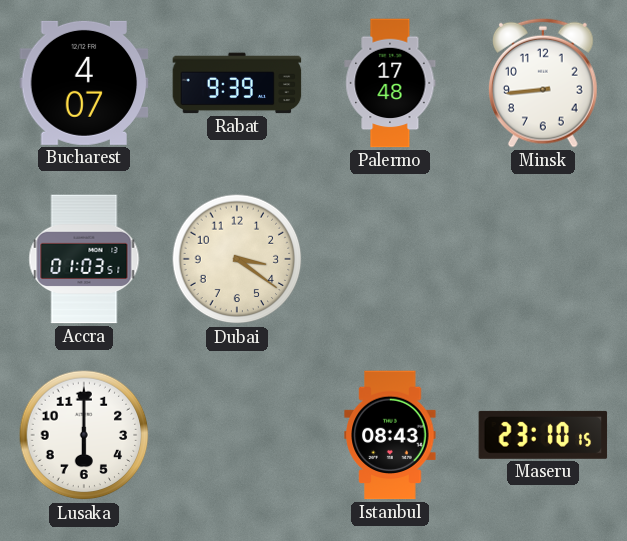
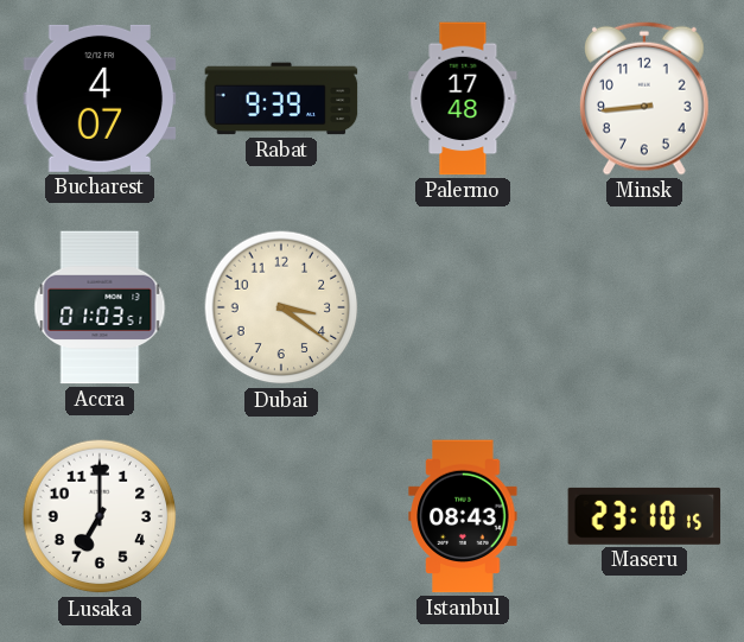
Lusaka: 6:00 -> 7:00 (100, 516)
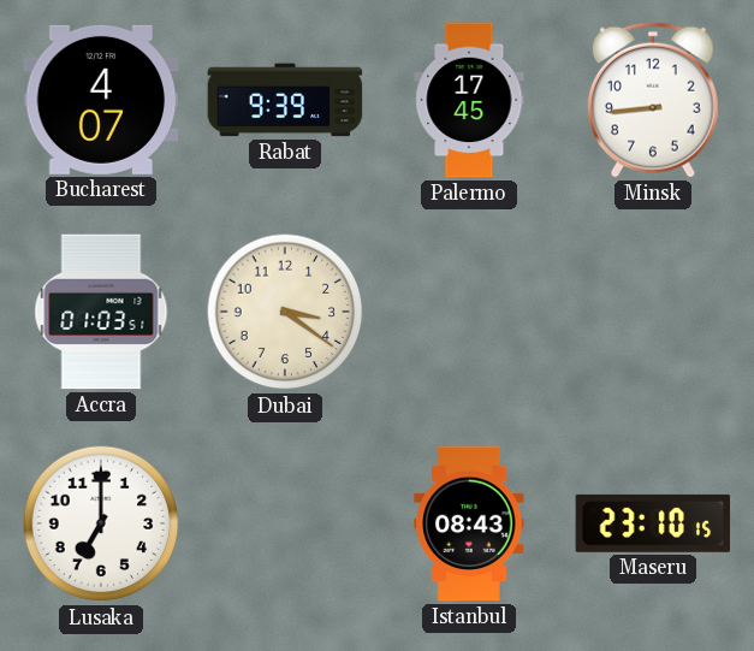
Palermo: 17:48 -> 17:45 (469, 100)
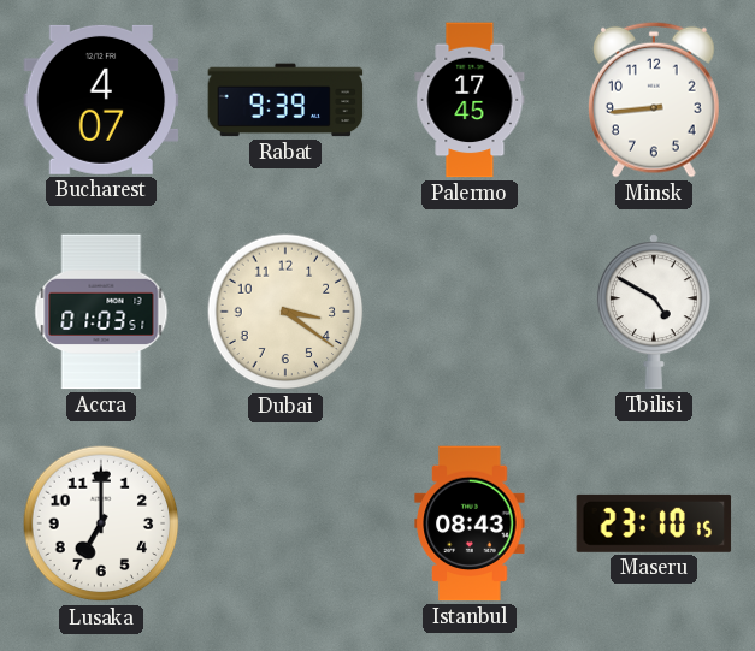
Tbilisi: none -> 4:50 (654, 312)
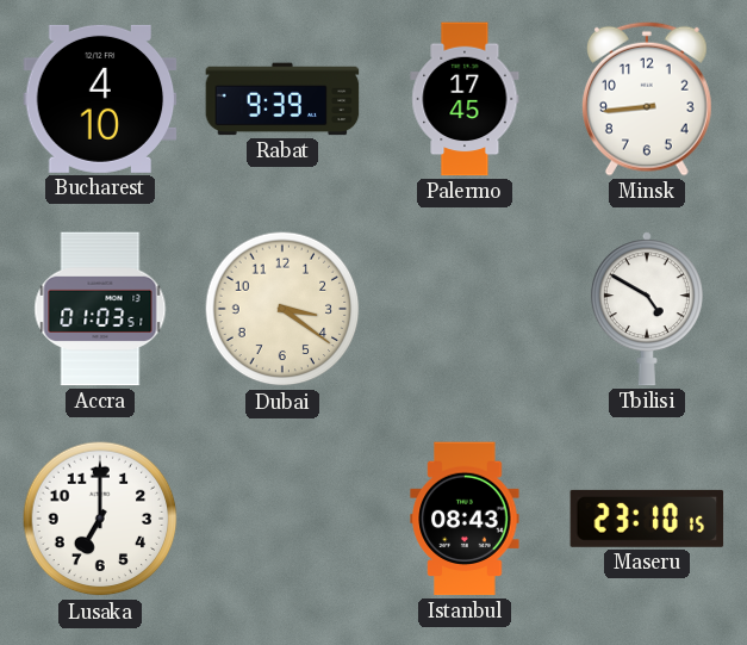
Bucharest: 4:07 -> 4:10 (100, 99)
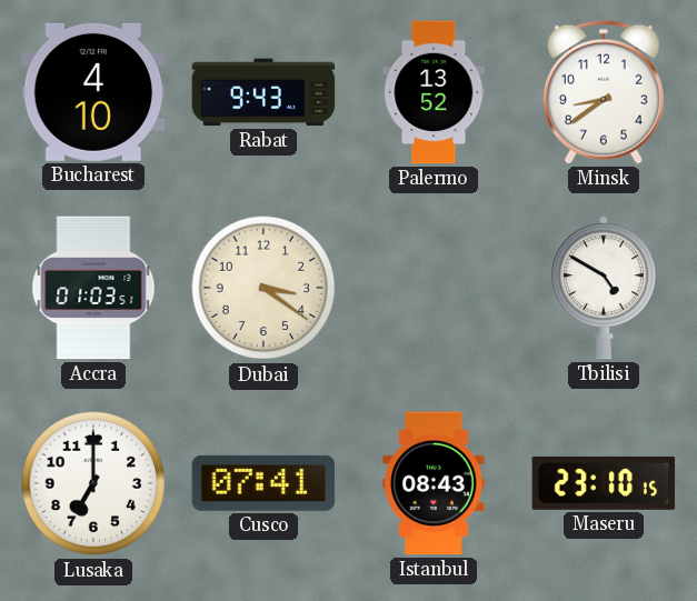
Rabat: 9:39 -> 9:43 (263, 92)
Palermo: 17:45 -> 13:52 (434, 92)
Minsk: 8:44 -> 8:39 (604, 92)
Cusco: none -> 07:41 (263, 483)
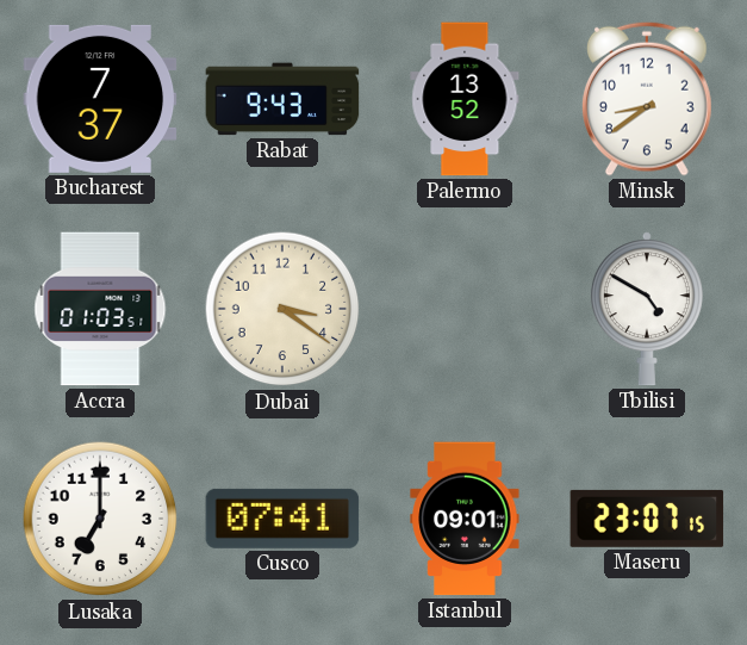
Bucharest: 4:10 -> 7:37 (100, 99)
Istanbul: 08:43 -> 09:01 (465, 519)
Maseru: 23:10 -> 23:07 (647, 519)
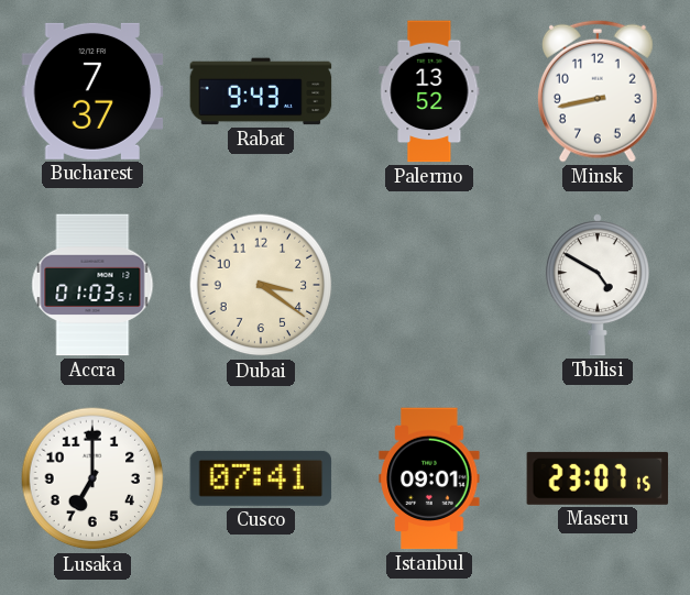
Minsk: 8:39 -> 8:43 (598, 91)
